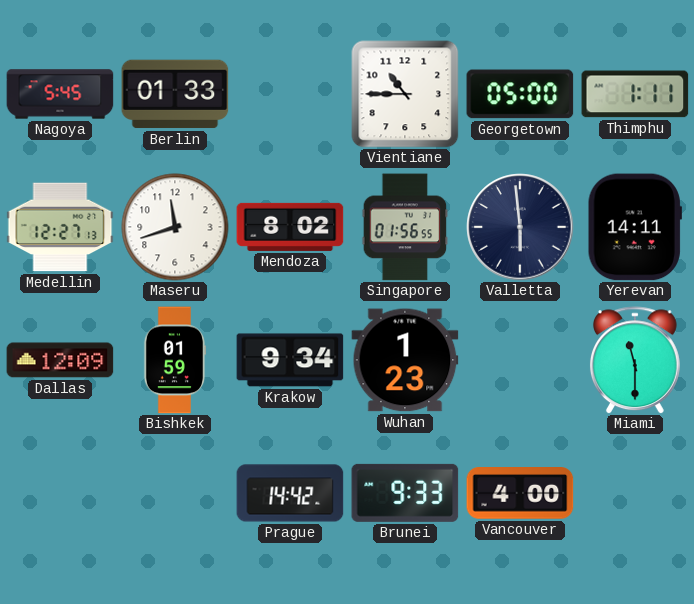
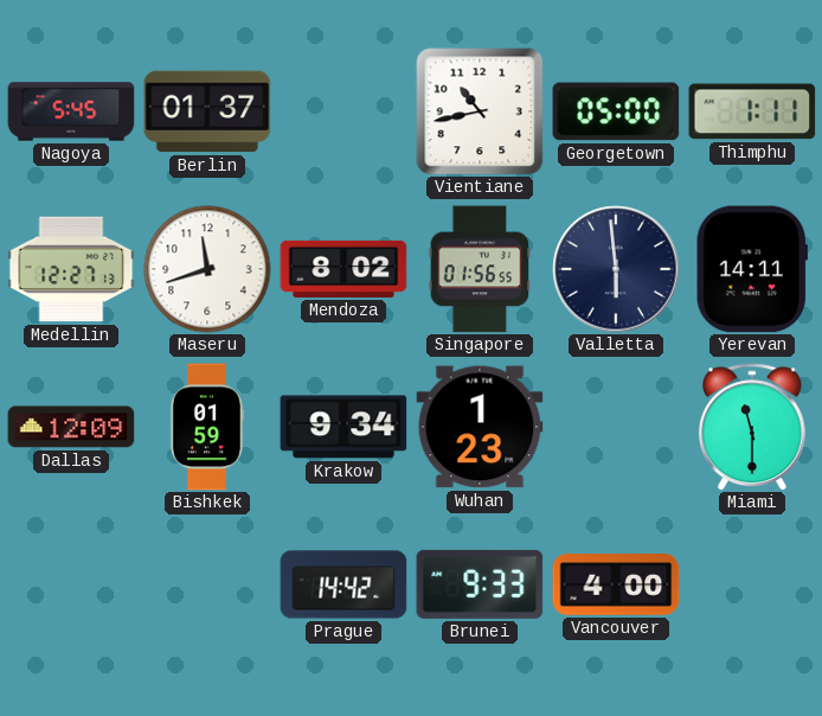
Berlin: 01:33 -> 01:37 (207, 111)
Vientiane: 10:45 -> 10:43 (480, 111)
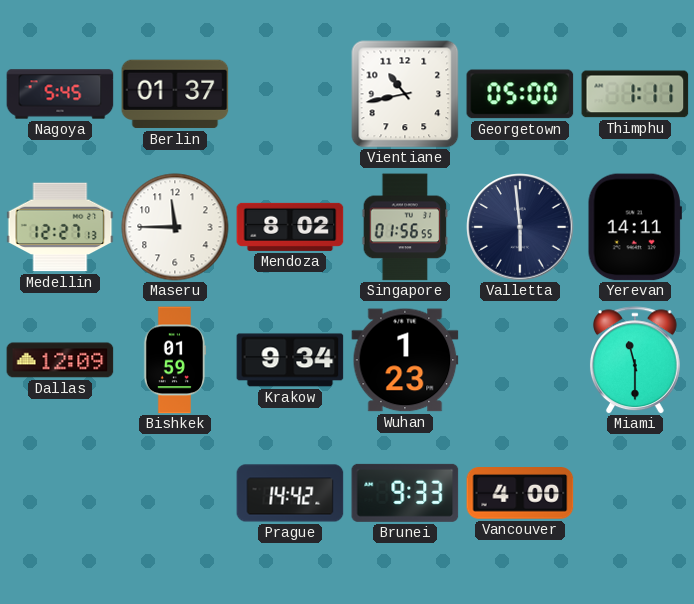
Maseru: 11:42 -> 11:45 (175, 227)
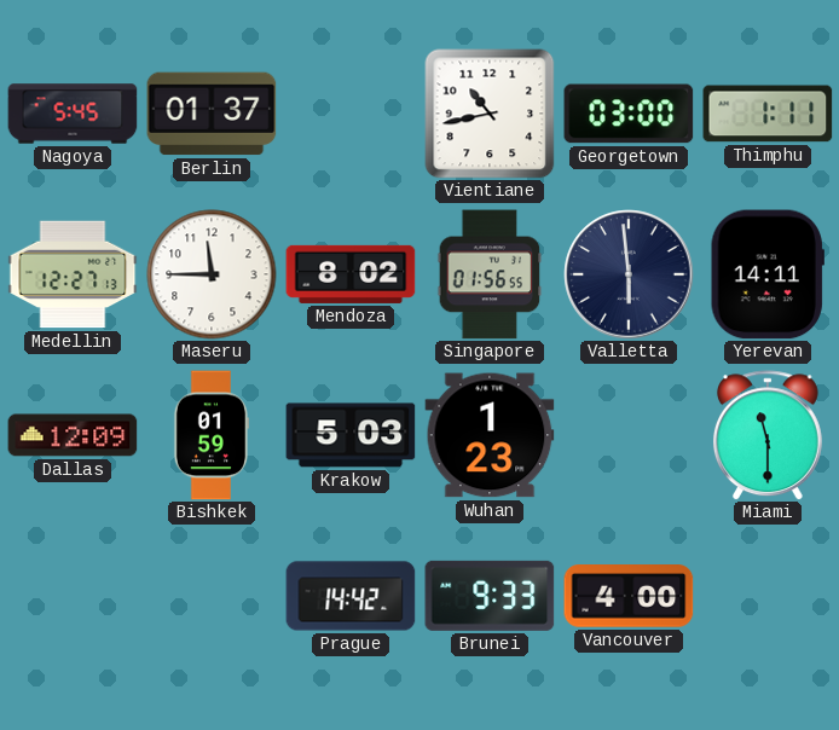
Georgetown: 05:00 -> 03:00 (629, 114)
Krakow: 9:34 -> 5:03 (351, 435)
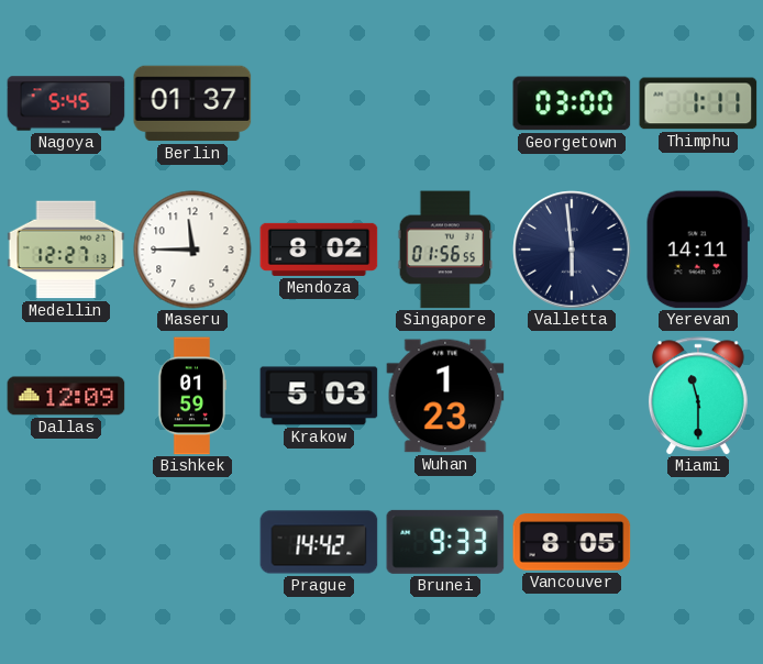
Vientiane: 10:43 -> none (490, 114)
Vancouver: 4:00 -> 8:05 (572, 542)
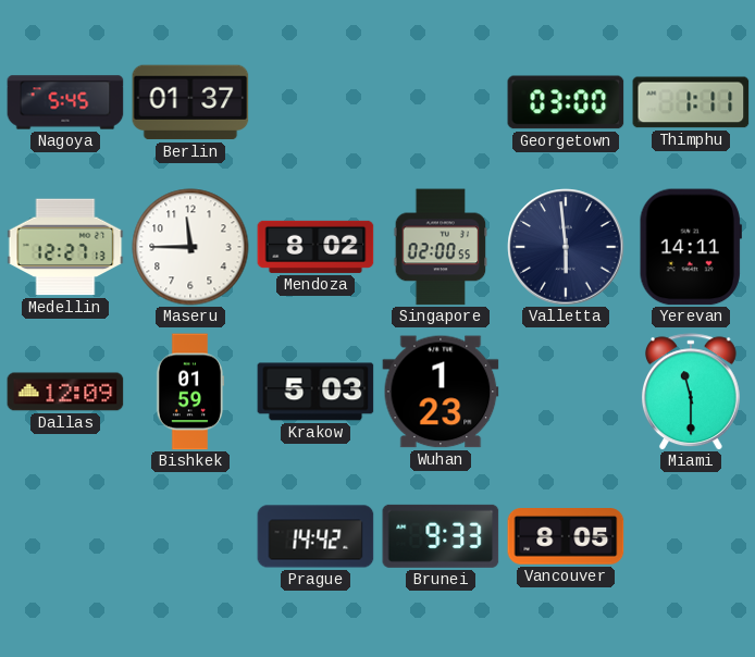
Singapore: 01:56 -> 02:00 (441, 247)
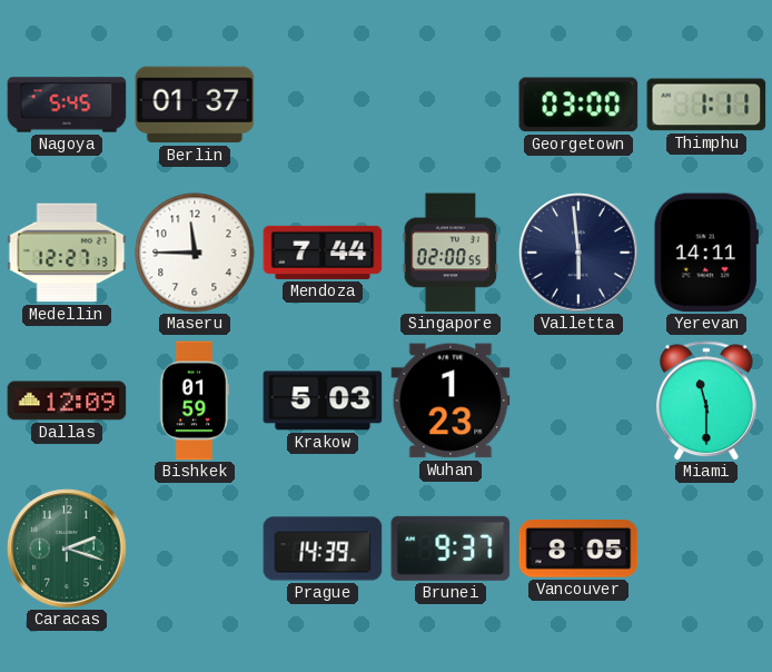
Mendoza: 8:02 -> 7:44 (323, 253)
Caracas: none -> 2:18 (67, 549)
Prague: 14:42 -> 14:39 (323, 549)
Brunei: 9:33 -> 9:37 (451, 549)
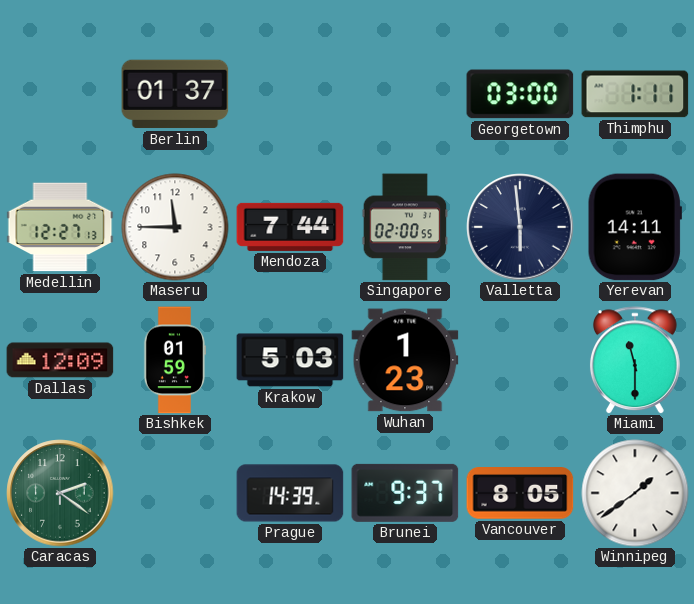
Nagoya: 5:45 -> none (67, 105)
Caracas: 2:18 -> 2:21 (60, 493)
Winnipeg: none -> 1:39 (635, 493)
